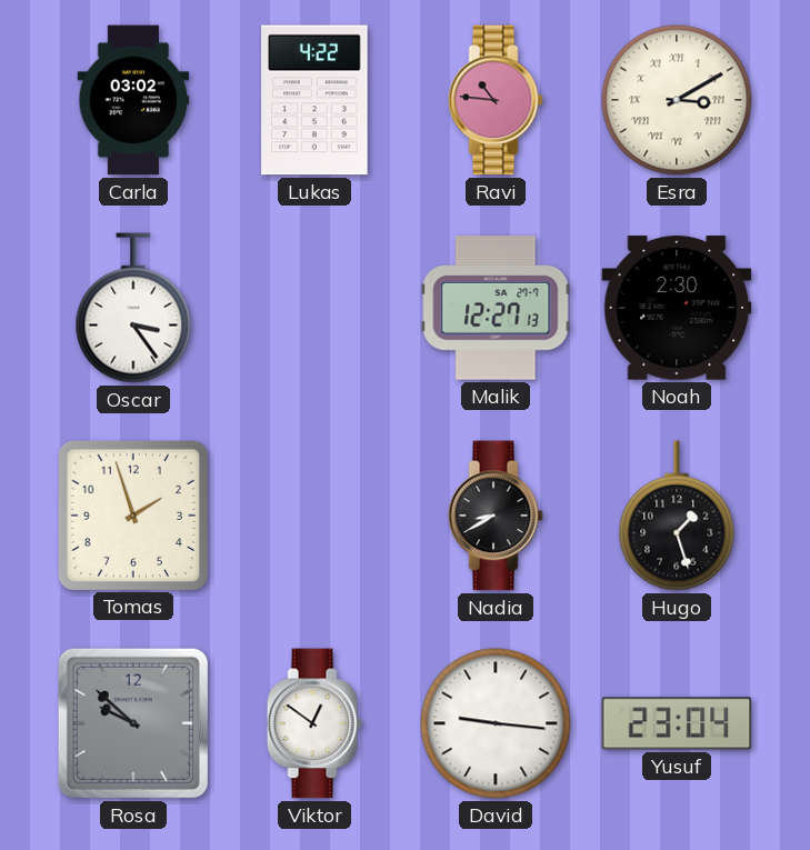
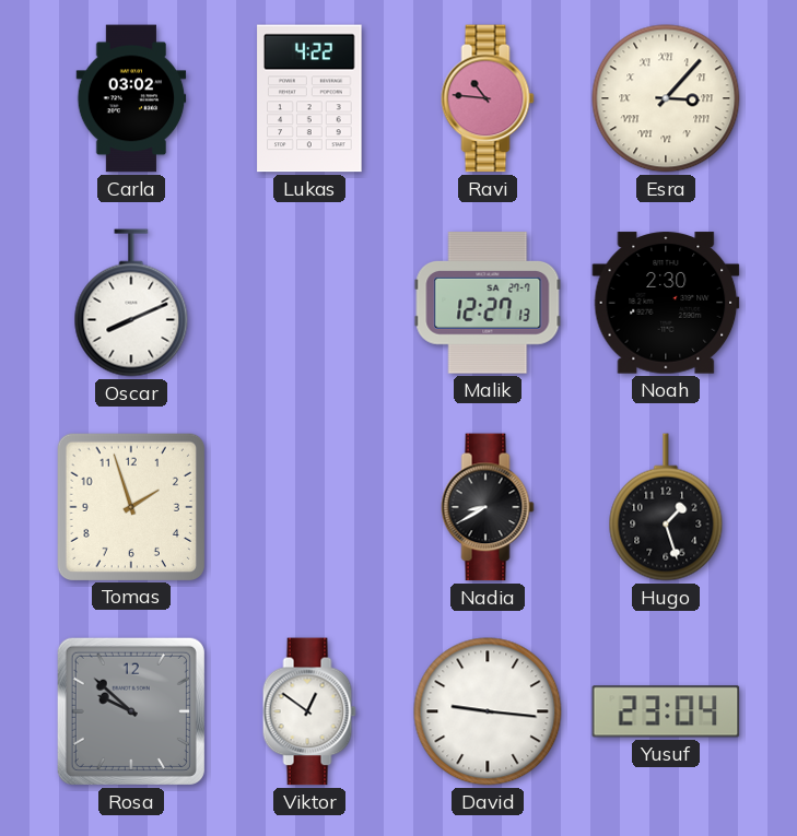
Esra: 3:10 -> 3:07 (666, 98)
Oscar: 3:24 -> 8:11 (131, 303)
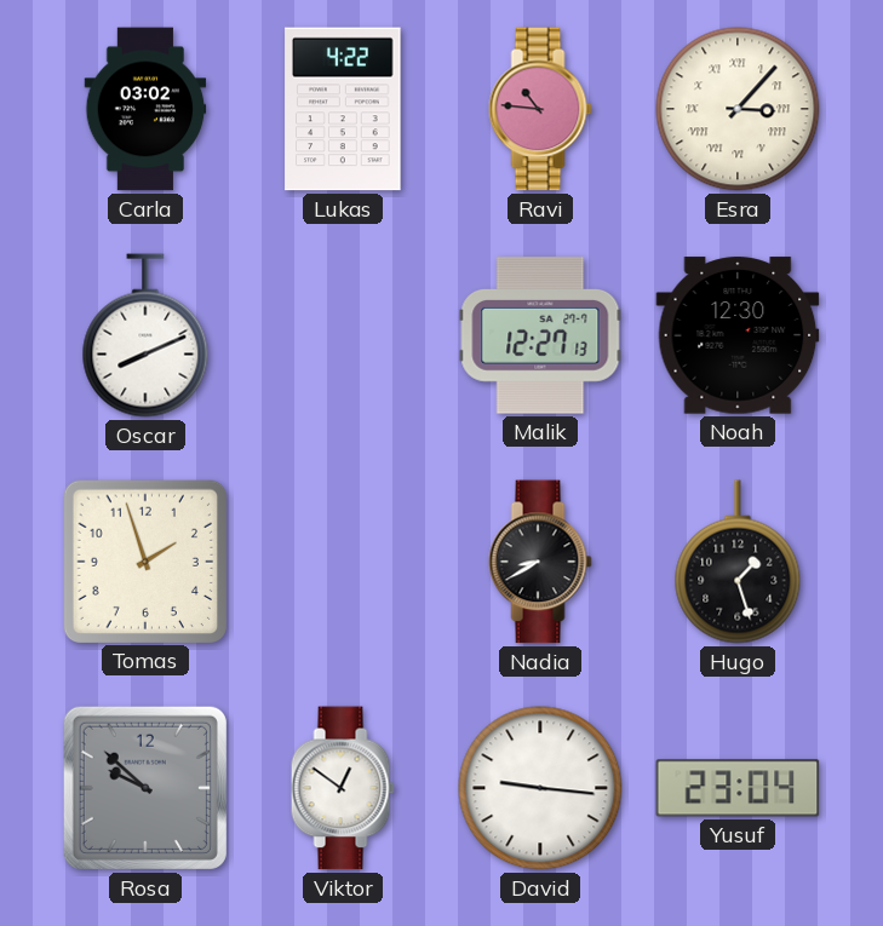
Noah: 2:30 -> 12:30 (738, 335)
